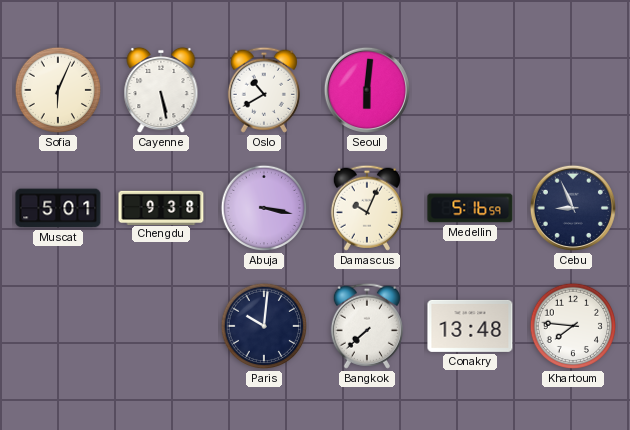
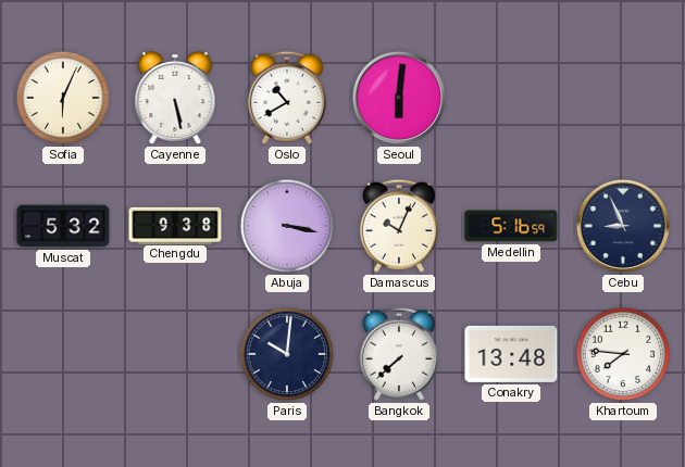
Muscat: 5:01 -> 5:32 (63, 226)
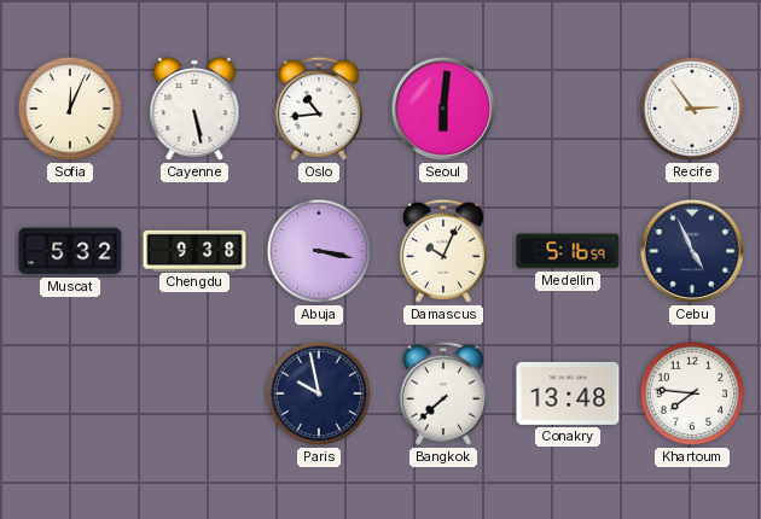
Sofia: 6:04 -> 12:04 (70, 109)
Oslo: 10:40 -> 10:44 (319, 109)
Recife: none -> 2:54 (692, 109)
Cebu: 8:56 -> 4:56 (692, 251)
Paris: 10:01 -> 9:58 (319, 393)
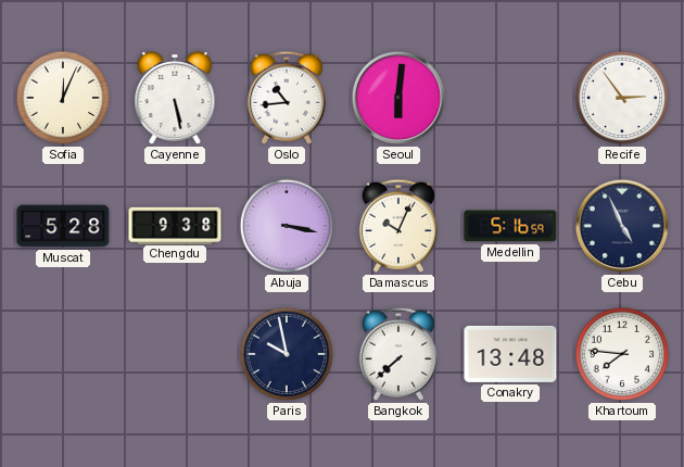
Muscat: 5:32 -> 5:28 (63, 226)
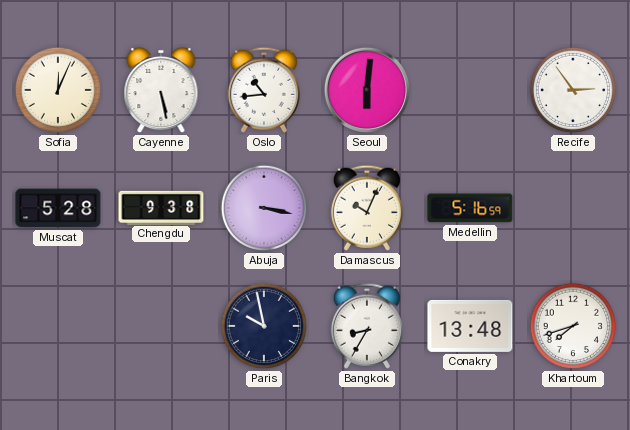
Cebu: 4:56 -> none (622, 226)
Bangkok: 7:38 -> 8:35 (367, 326)
Khartoum: 7:46 -> 7:42 (573, 326)
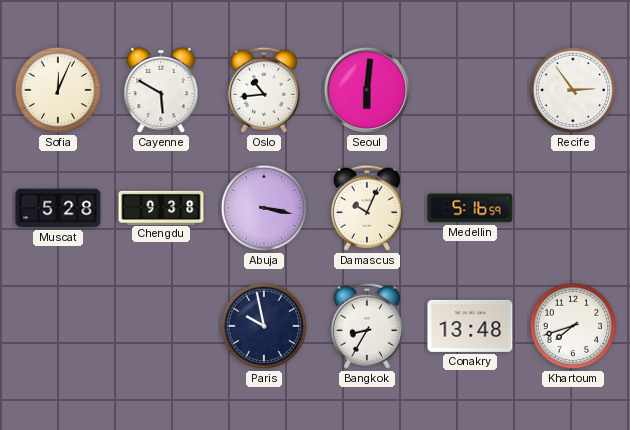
Cayenne: 5:28 -> 5:50 (161, 90)
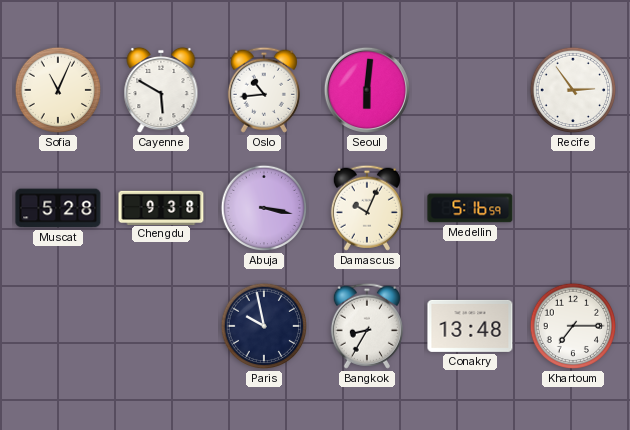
Sofia: 12:04 -> 11:04 (58, 90)
Khartoum: 7:42 -> 7:15 (573, 326)
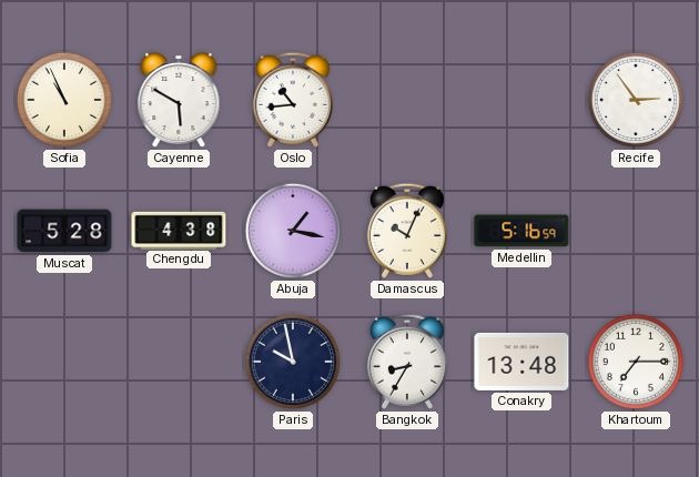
Sofia: 11:04 -> 10:56 (64, 100)
Seoul: 6:01 -> none (367, 90)
Chengdu: 9:38 -> 4:38 (179, 230)
Abuja: 3:17 -> 1:17 (293, 231)
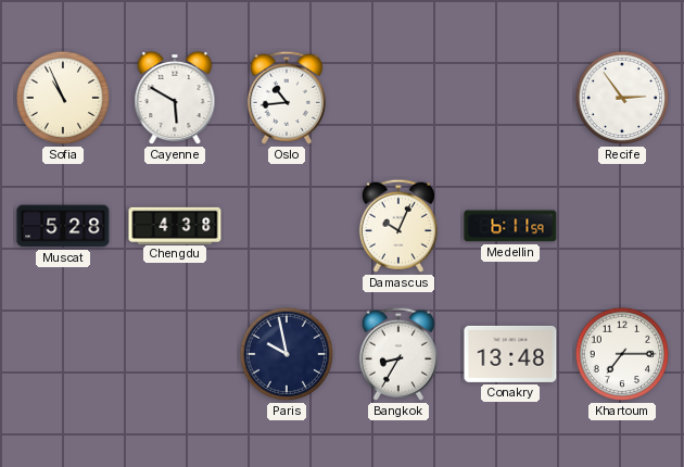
Abuja: 1:17 -> none (293, 231)
Medellin: 5:16 -> 6:11 (510, 226)
